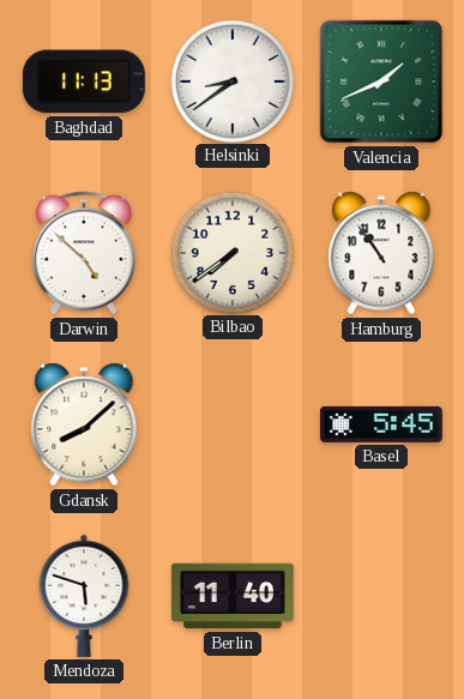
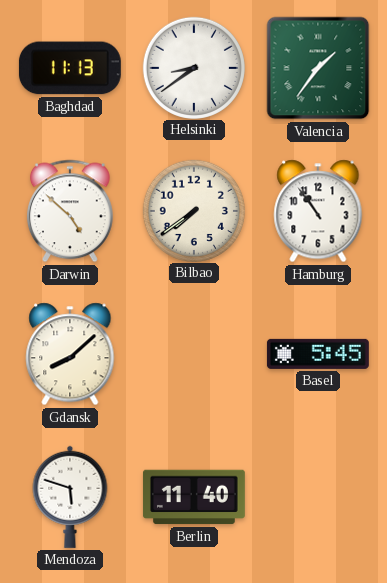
Valencia: 1:41 -> 1:36 (318, 68)
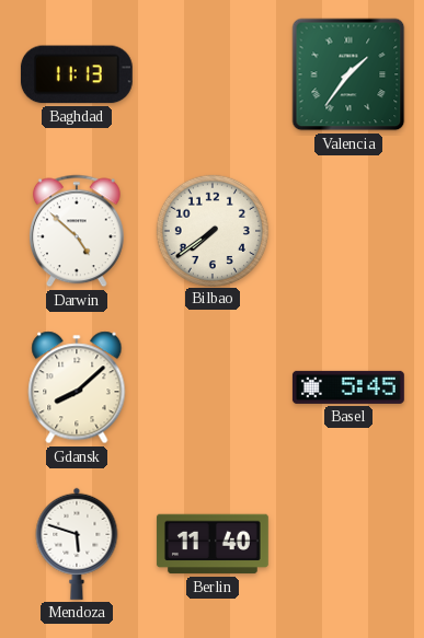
Helsinki: 8:39 -> none (193, 67)
Hamburg: 10:54 -> none (318, 211)
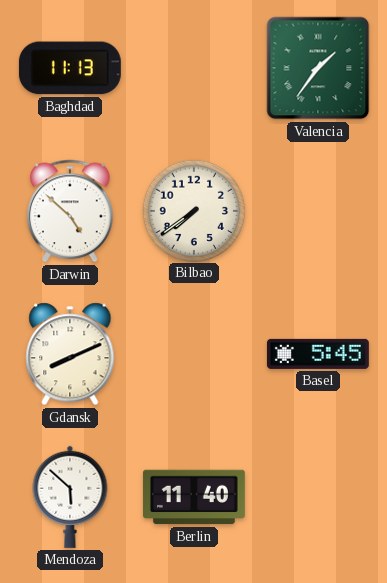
Gdansk: 8:08 -> 8:11 (70, 354)
Mendoza: 5:48 -> 5:52 (70, 497)
